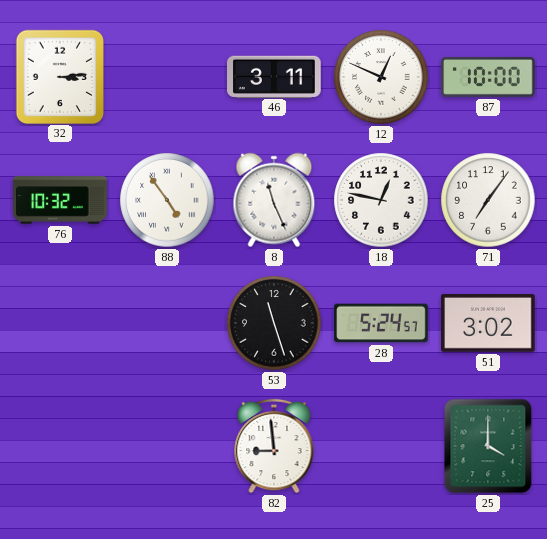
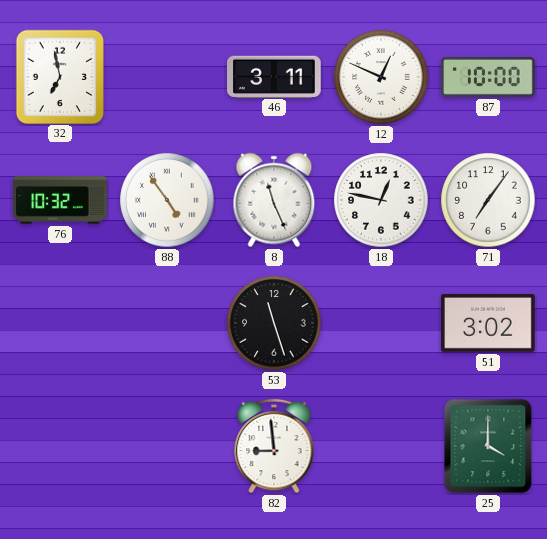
32: 3:14 -> 6:58 (59, 76)
28: 5:24 -> none (381, 323)
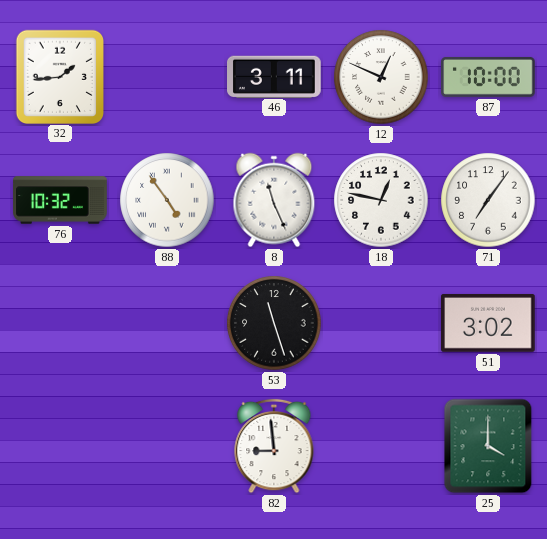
32: 6:58 -> 1:44 (59, 76)
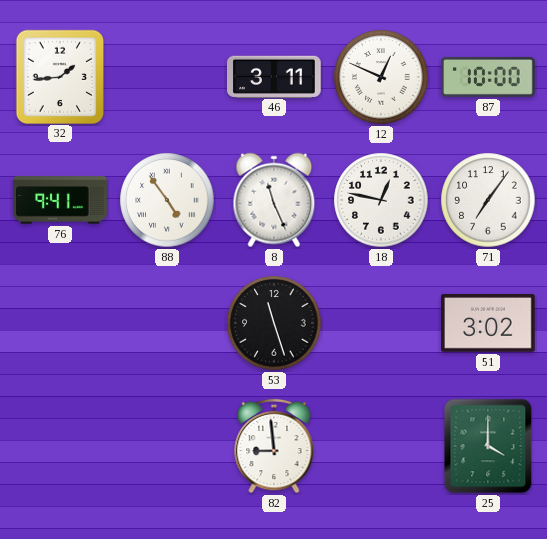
76: 10:32 -> 9:41 (60, 200)
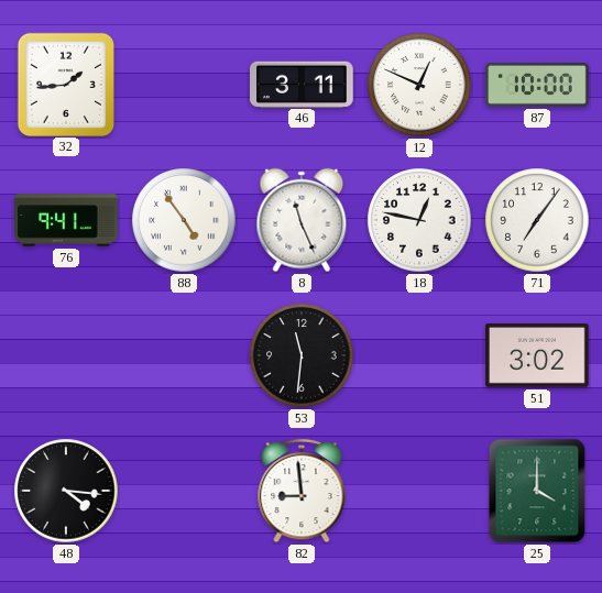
53: 11:27 -> 11:31 (302, 355)
48: none -> 4:16 (66, 491)
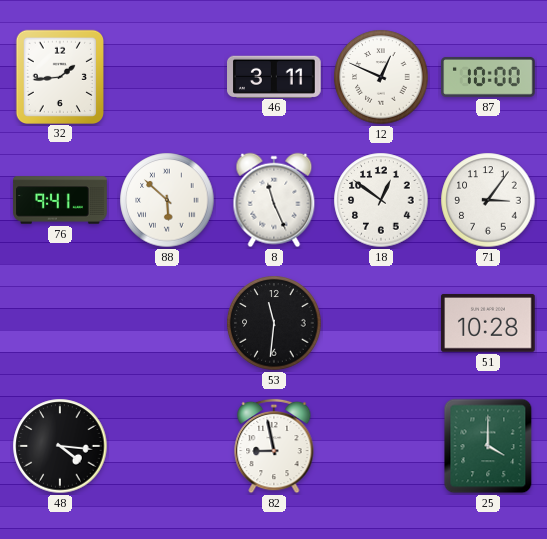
88: 4:54 -> 5:52 (167, 200)
18: 12:47 -> 12:51 (381, 200)
71: 7:06 -> 3:06 (488, 200)
51: 3:02 -> 10:28 (489, 323)
82: 8:59 -> 8:58 (274, 446)
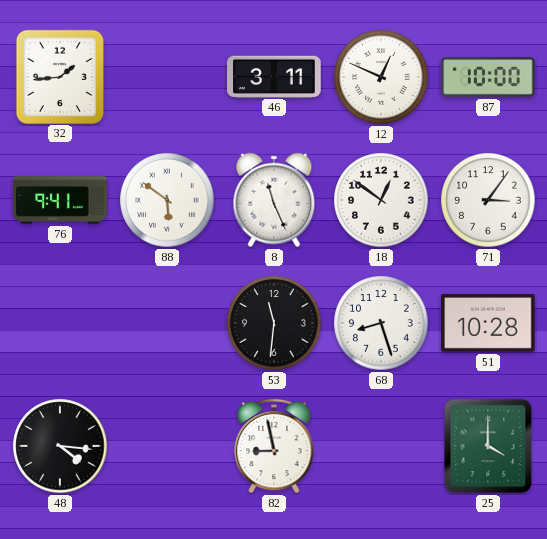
88: 5:52 -> 5:51 (167, 200)
68: none -> 8:27 (381, 323)
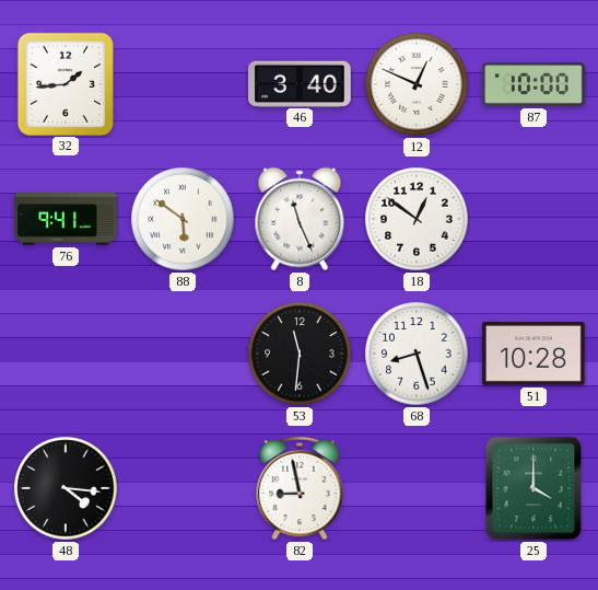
46: 3:11 -> 3:40 (301, 83)
71: 3:06 -> none (488, 200)
